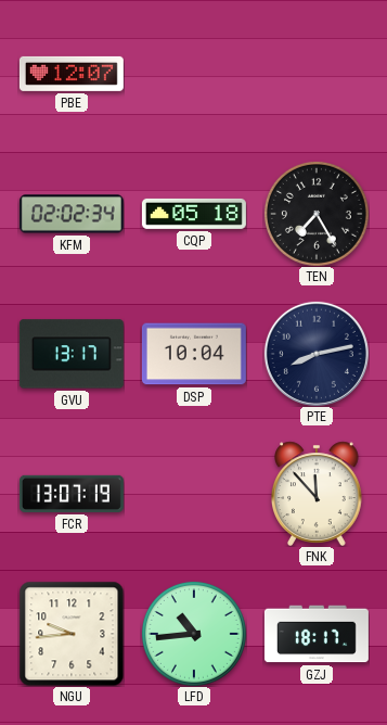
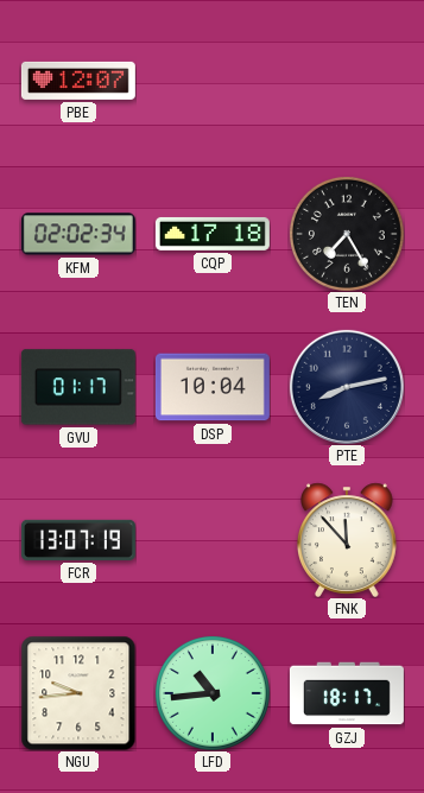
CQP: 05:18 -> 17:18 (213, 234)
GVU: 13:17 -> 01:17 (78, 387)
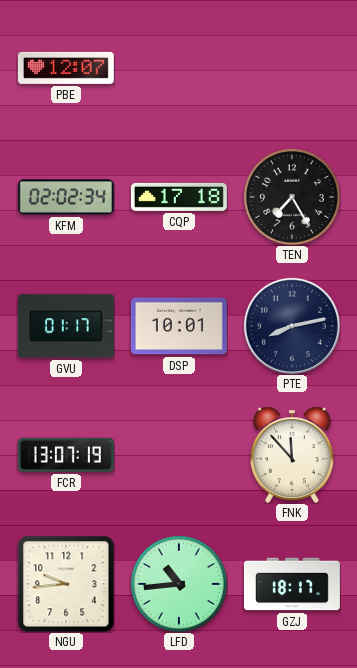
DSP: 10:04 -> 10:01 (179, 326)
